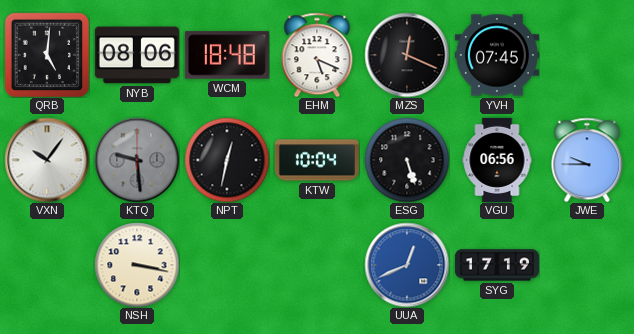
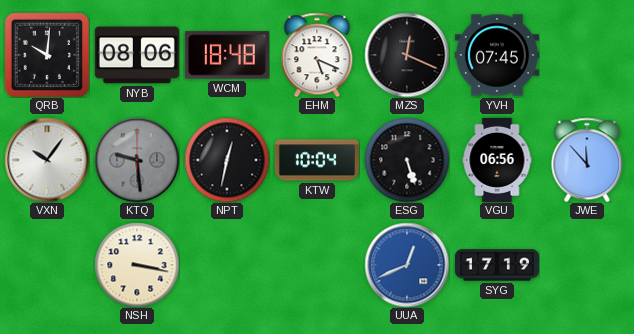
QRB: 5:01 -> 10:01 (46, 54)
JWE: 9:45 -> 11:53 (587, 160)
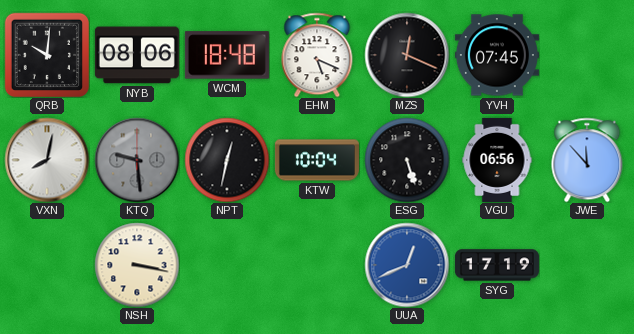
VXN: 10:06 -> 8:02 (47, 160)
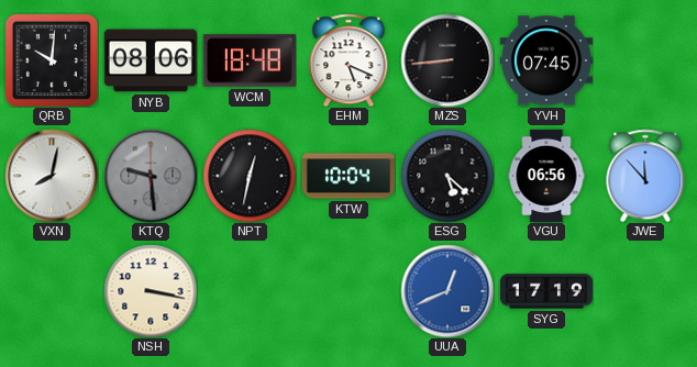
MZS: 12:19 -> 8:44 (447, 60)
ESG: 5:27 -> 5:22 (447, 176)
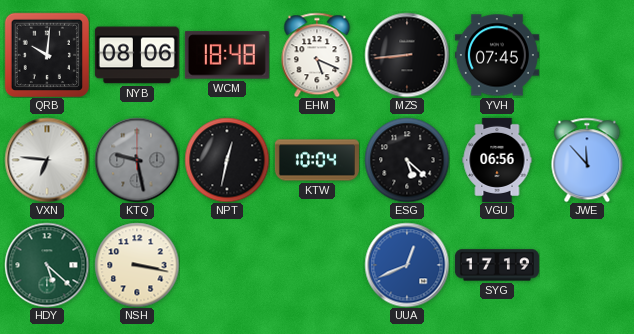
VXN: 8:02 -> 6:46 (47, 160)
KTQ: 9:29 -> 9:28 (137, 160)
HDY: none -> 5:22 (47, 265)
